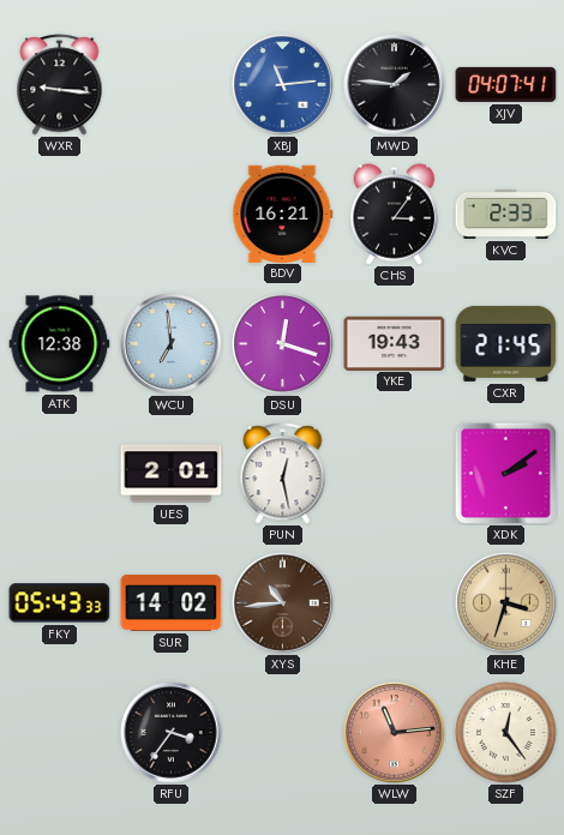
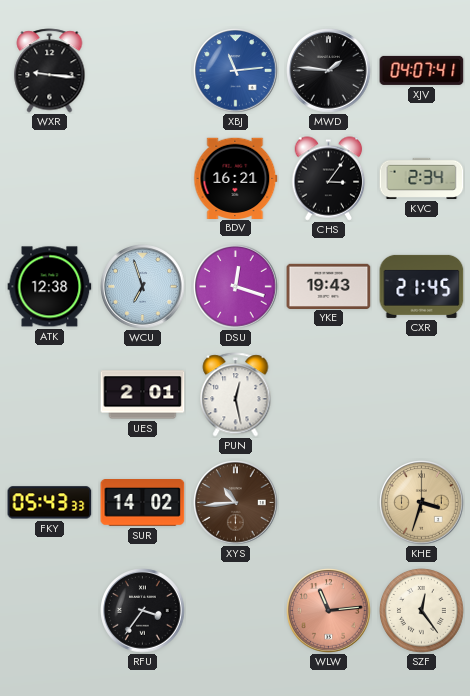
KVC: 2:33 -> 2:34 (422, 178)
WCU: 6:59 -> 6:57 (143, 287)
XDK: 2:09 -> none (505, 473)
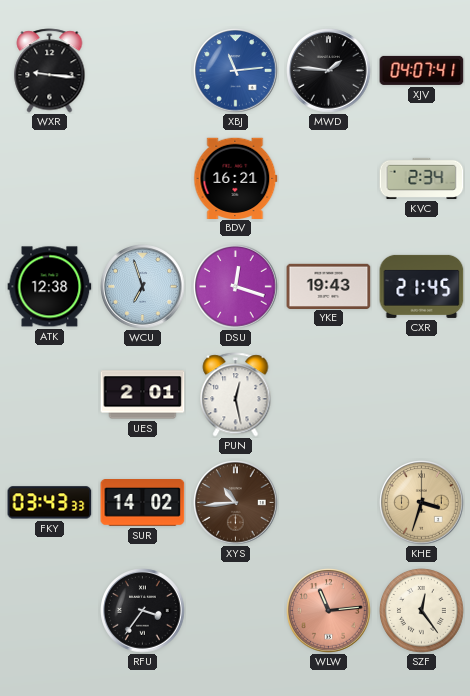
CHS: 3:06 -> none (329, 179)
FKY: 05:43 -> 03:43 (50, 503)
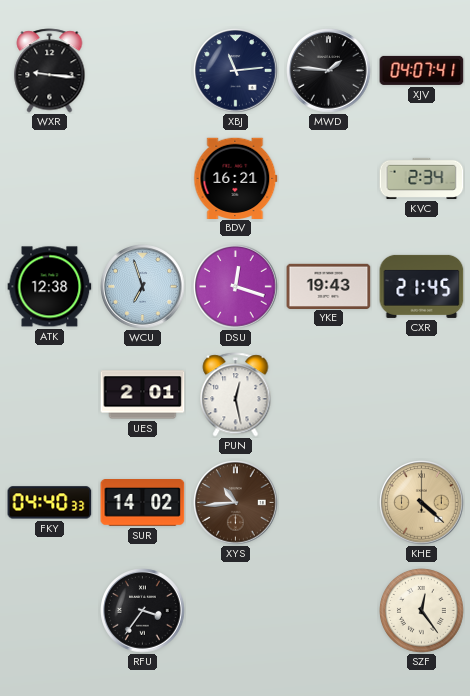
XBJ dial: blue -> navy (236, 71)
FKY: 03:43 -> 04:40 (50, 503)
KHE: 3:33 -> 4:22 (422, 503)
WLW: 11:14 -> none (329, 611)
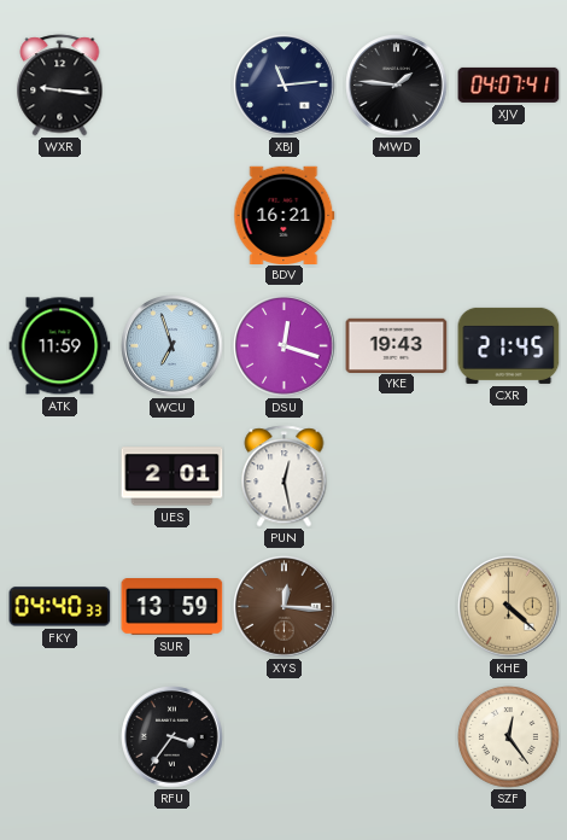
KVC: 2:34 -> none (422, 178)
ATK: 12:38 -> 11:59 (60, 346)
SUR: 14:02 -> 13:59 (173, 607)
XYS: 10:44 -> 12:16 (285, 607)
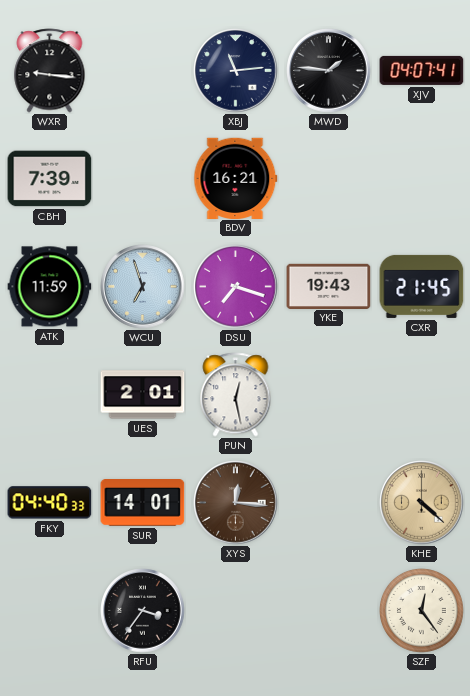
CBH: none -> 7:39 (50, 179)
DSU: 12:18 -> 7:18 (236, 287)
SUR: 13:59 -> 14:01 (143, 503)
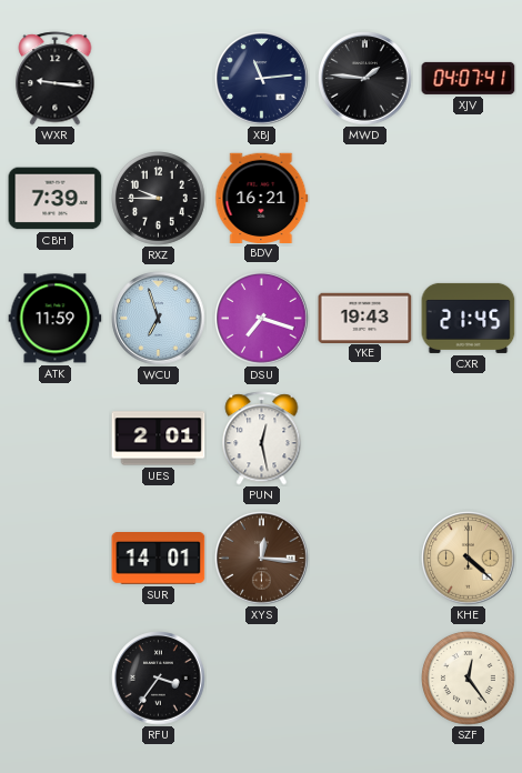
RXZ: none -> 9:45 (159, 199)
FKY: 04:40 -> none (50, 503)
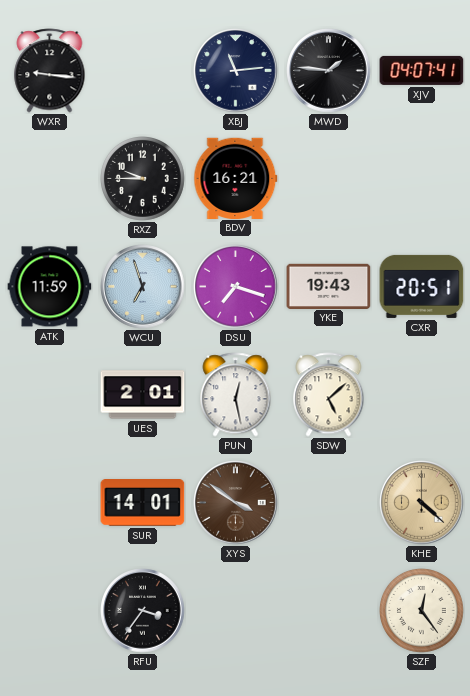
CBH: 7:39 -> none (56, 199)
CXR: 21:45 -> 20:51 (422, 286)
SDW: none -> 5:08 (329, 395)
XYS: 12:16 -> 3:51 (236, 503)
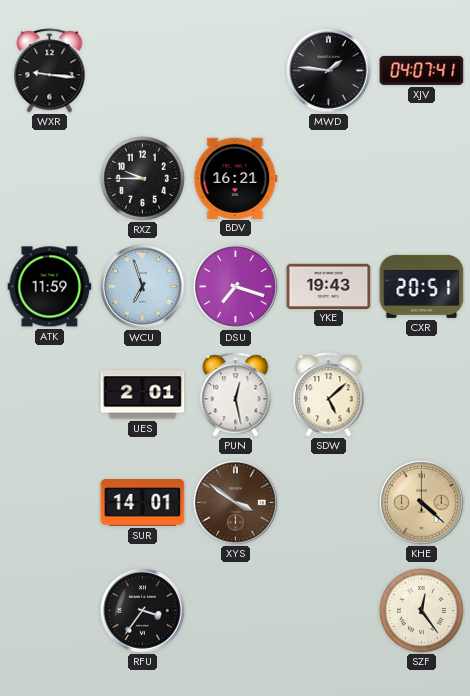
XBJ: 11:14 -> none (236, 71)
